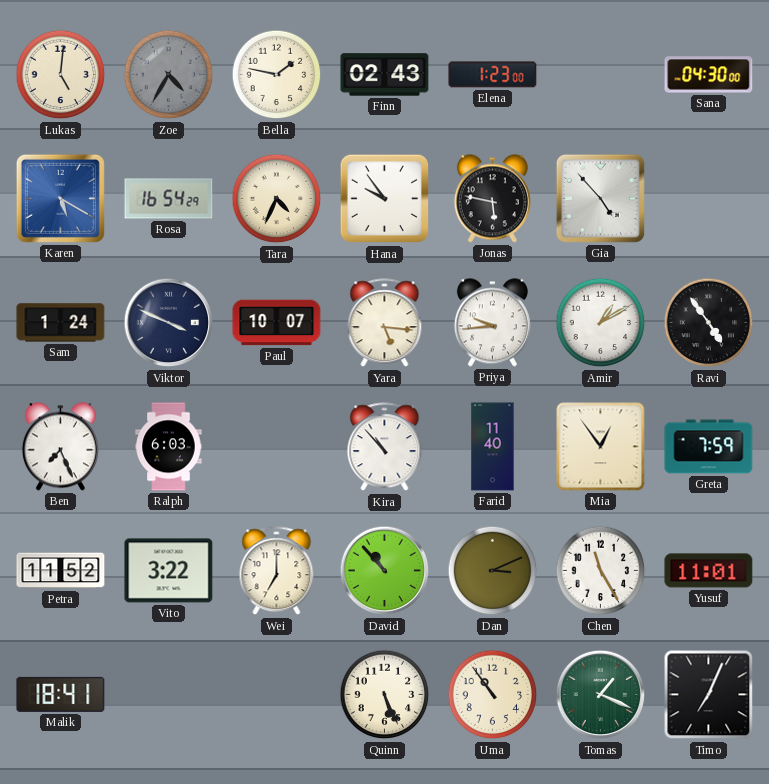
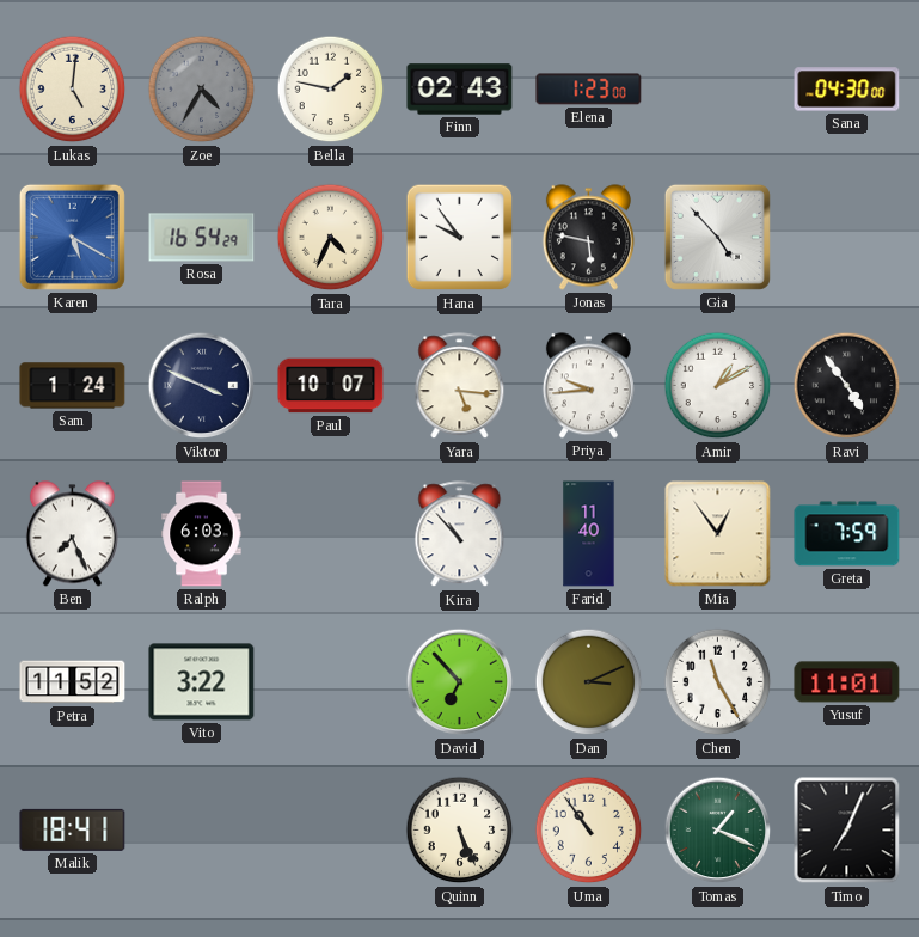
Wei: 7:00 -> none (277, 571)
David: 10:53 -> 6:53 (460, 682)
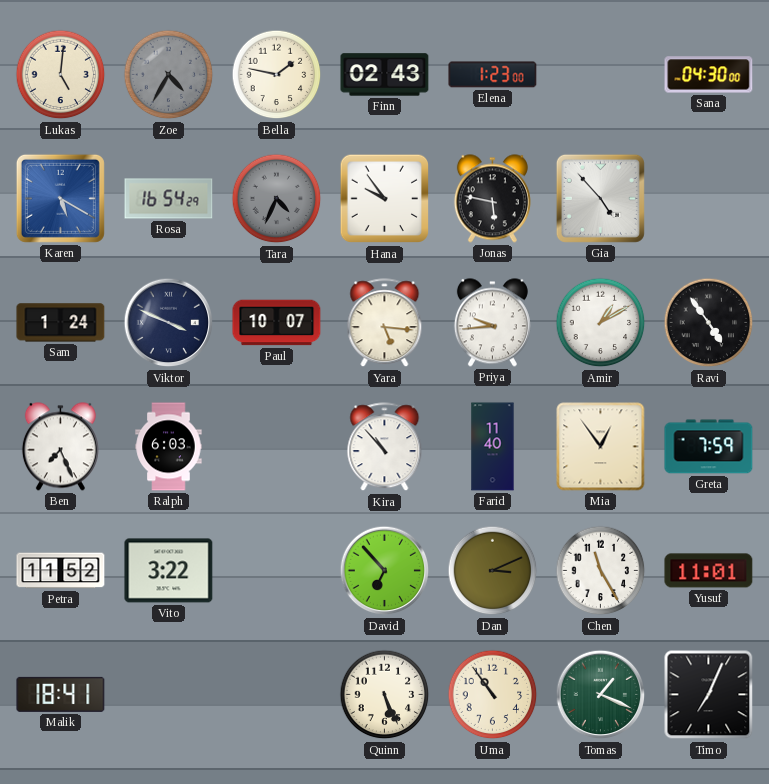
Tara dial: cream -> grey (277, 199)
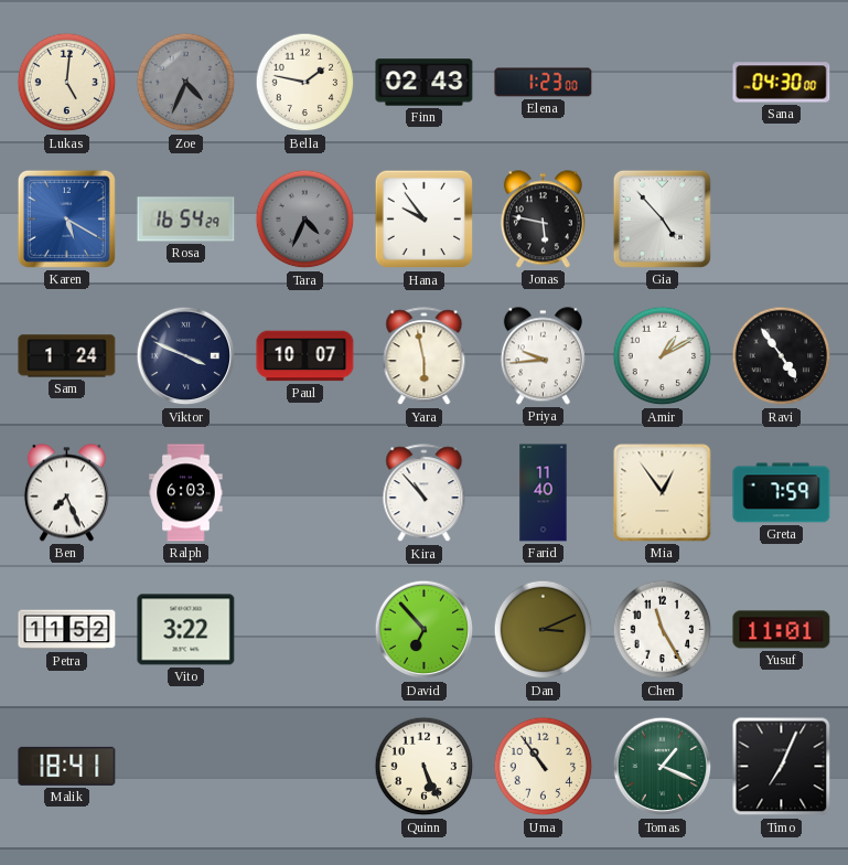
Zoe: 4:35 -> 4:34 (186, 83)
Yara: 5:16 -> 5:58 (425, 356)
